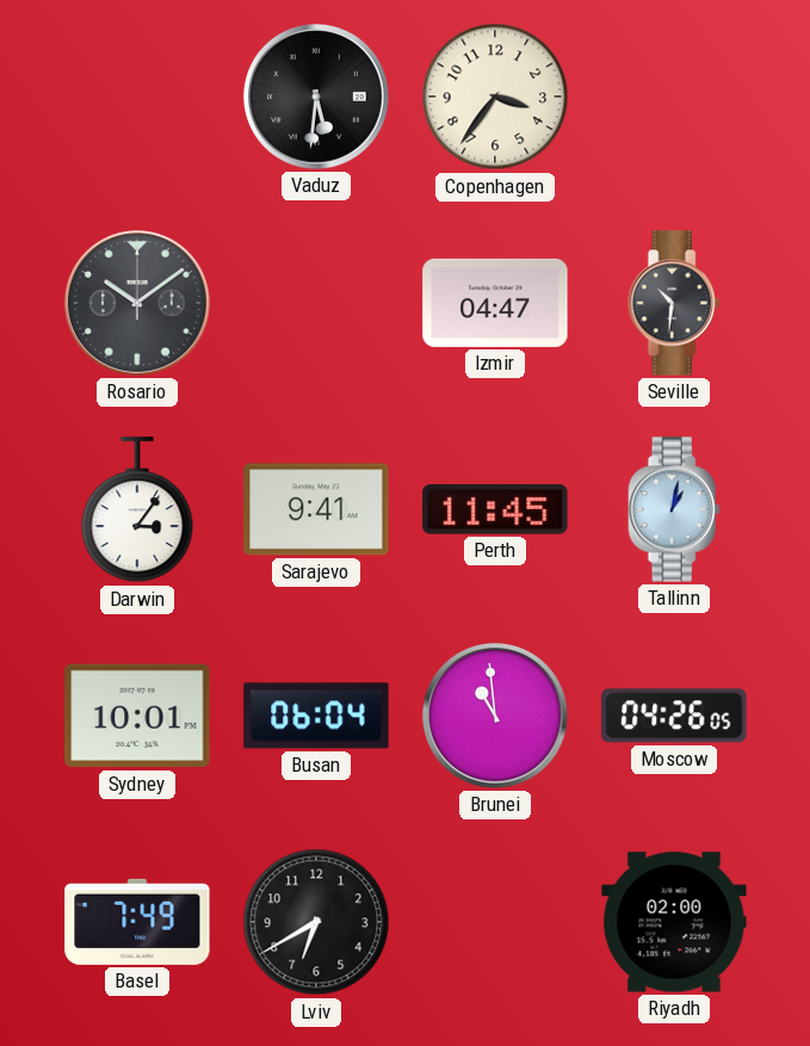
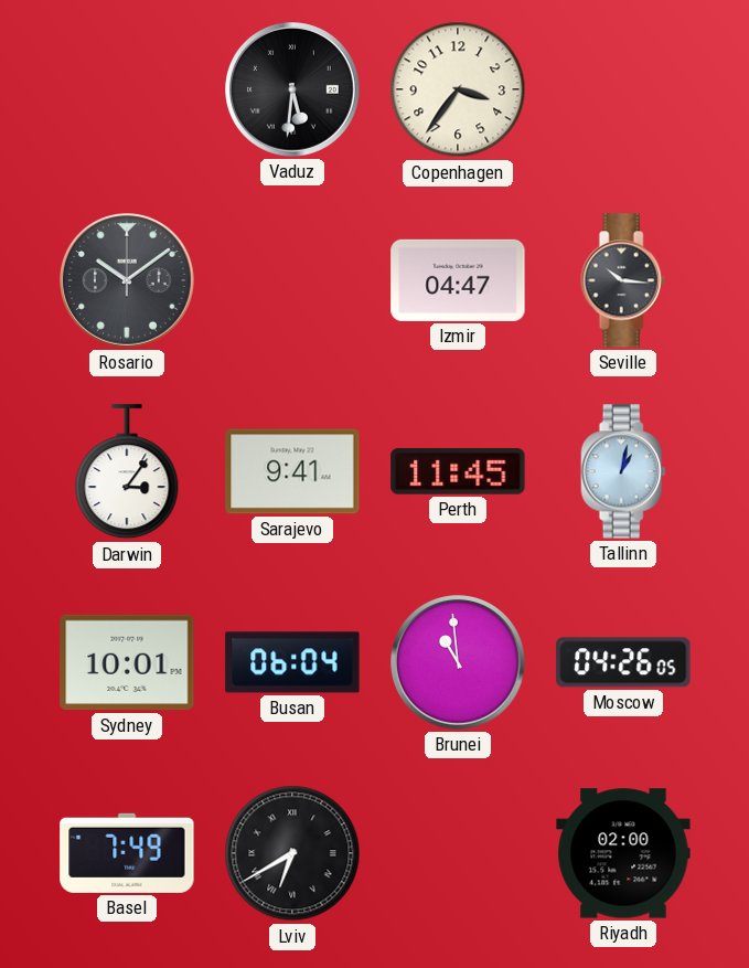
Seville: 10:31 -> 10:16 (623, 280)
Lviv numerals: Arabic -> Roman (292, 853)
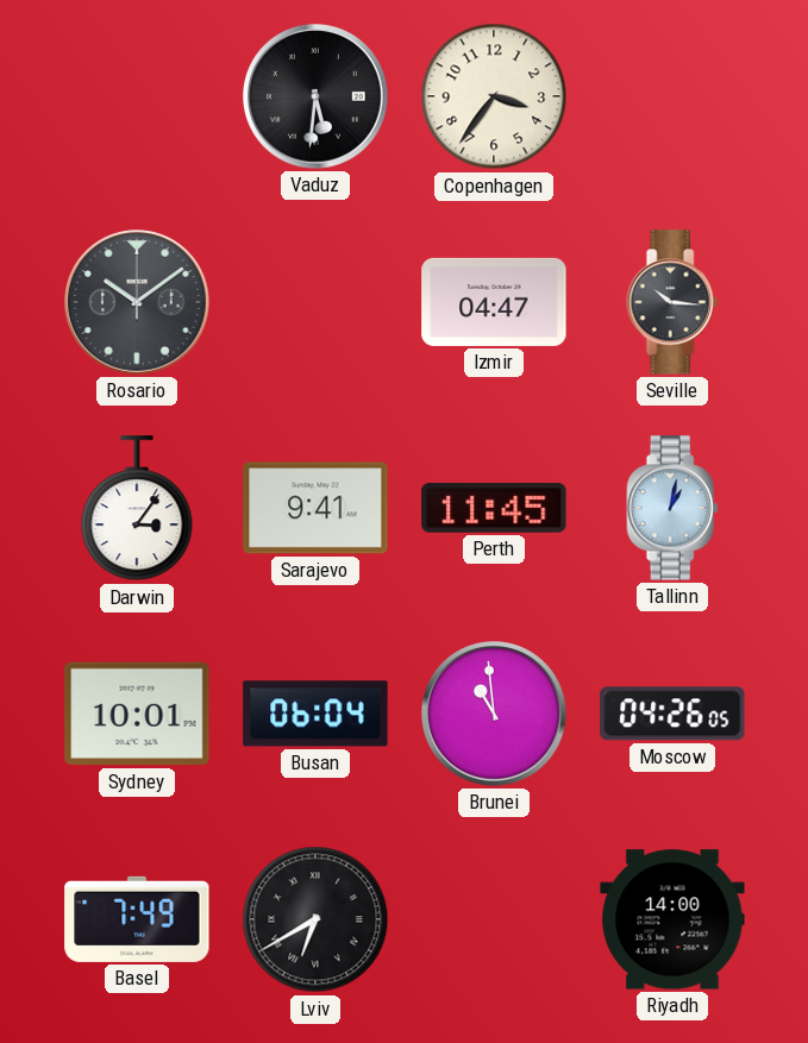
Riyadh: 02:00 -> 14:00 (672, 919)
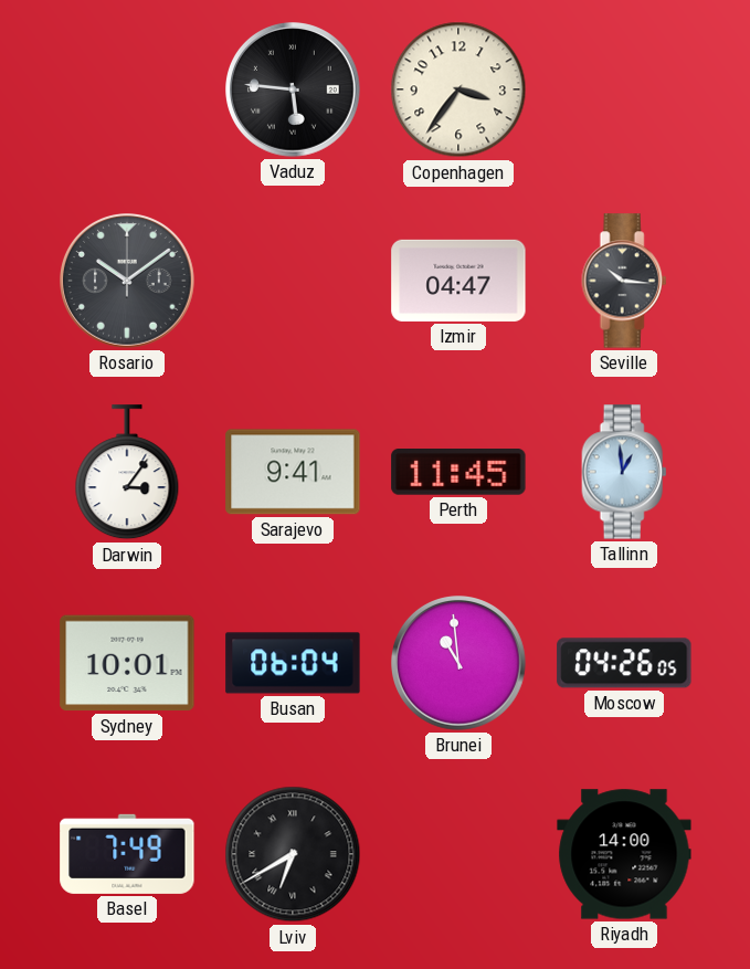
Vaduz: 5:31 -> 5:46 (294, 91)
Tallinn: 1:02 -> 12:59 (624, 472)
